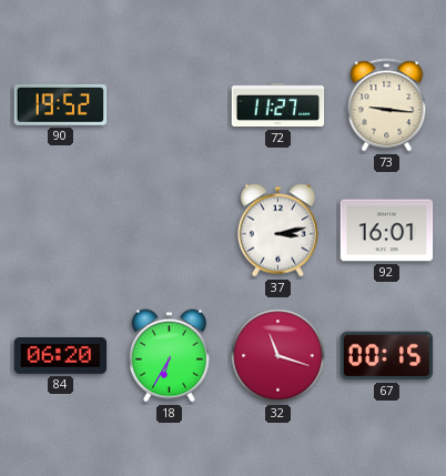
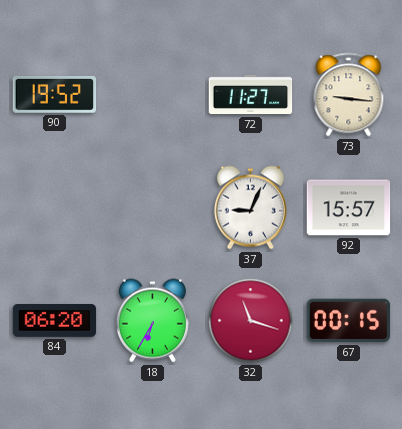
37: 3:13 -> 9:04 (250, 208)
92: 16:01 -> 15:57 (349, 208)
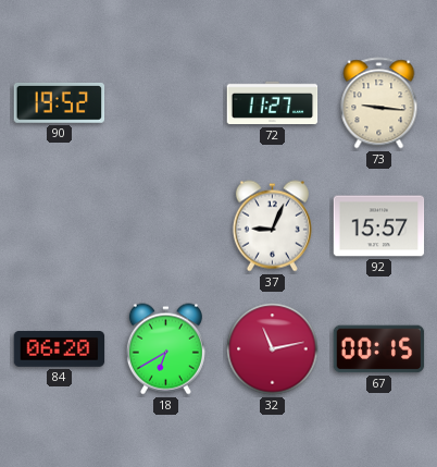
18: 6:35 -> 6:40 (165, 349)
32: 11:18 -> 11:13 (273, 349)
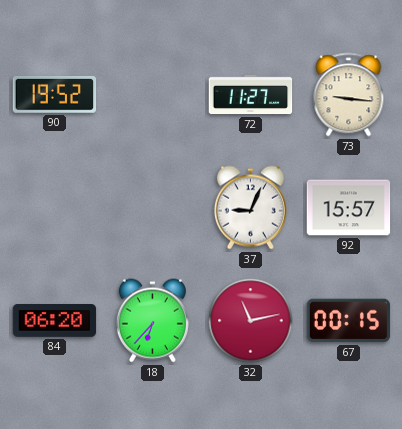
18: 6:40 -> 6:37 (152, 321)
